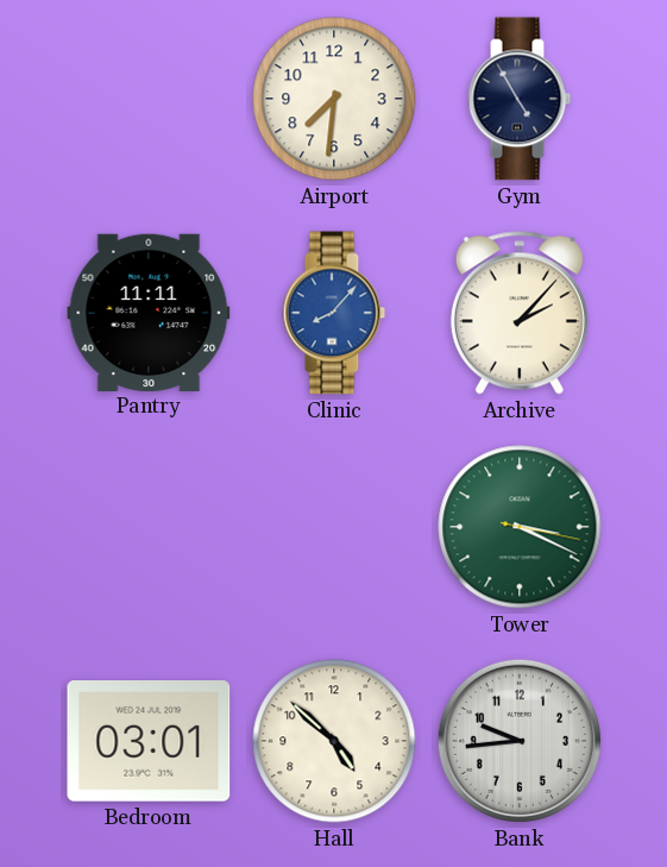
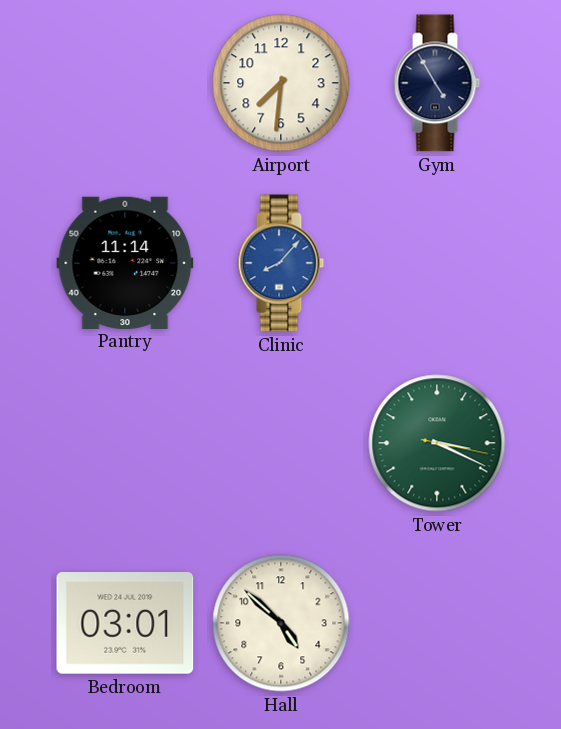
Pantry: 11:11 -> 11:14 (125, 262)
Archive: 2:07 -> none (520, 313)
Bank: 9:44 -> none (520, 741)
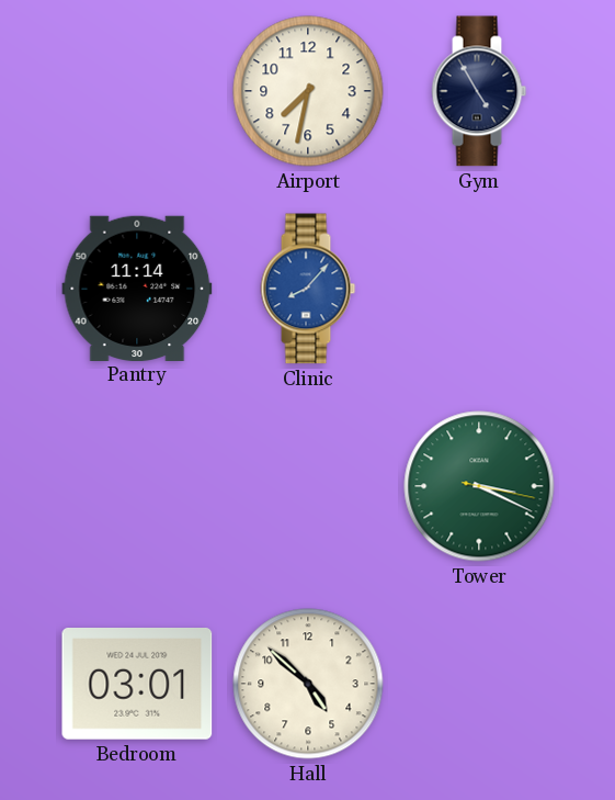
Airport: 7:31 -> 7:32 (308, 91)
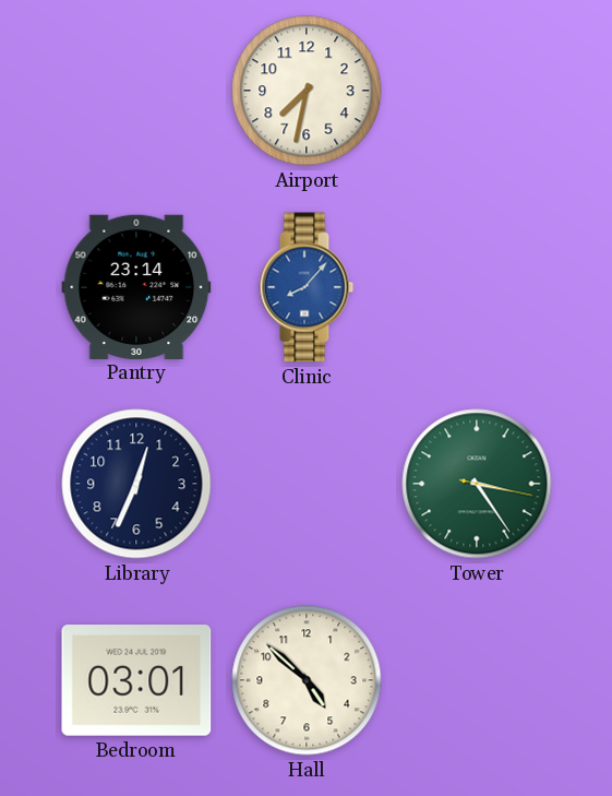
Gym: 4:55 -> none (479, 91)
Pantry: 11:14 -> 23:14 (136, 286)
Library: none -> 12:34 (136, 484)
Tower: 3:19 -> 3:24 (477, 484)
